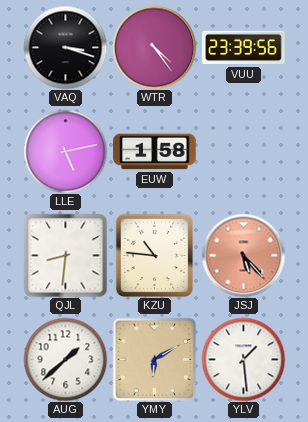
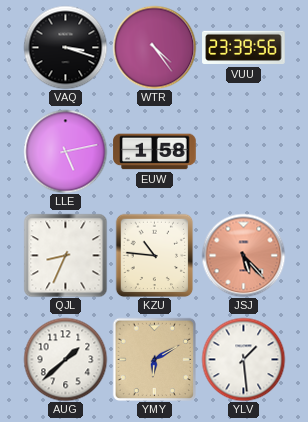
QJL: 8:31 -> 8:34 (65, 255)
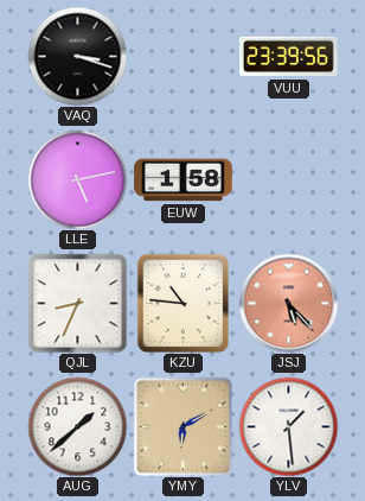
WTR: 4:24 -> none (154, 47)
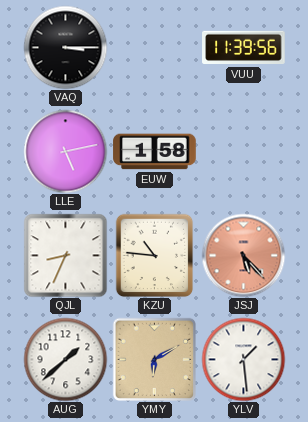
VAQ: 3:18 -> 3:15 (65, 47)
VUU: 23:39 -> 11:39 (244, 48)
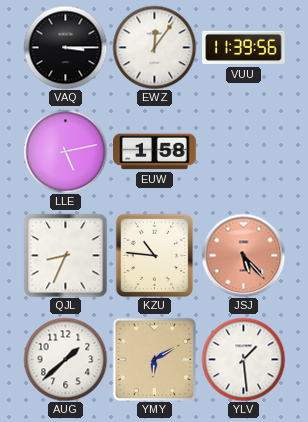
EWZ: none -> 12:06 (154, 47)
